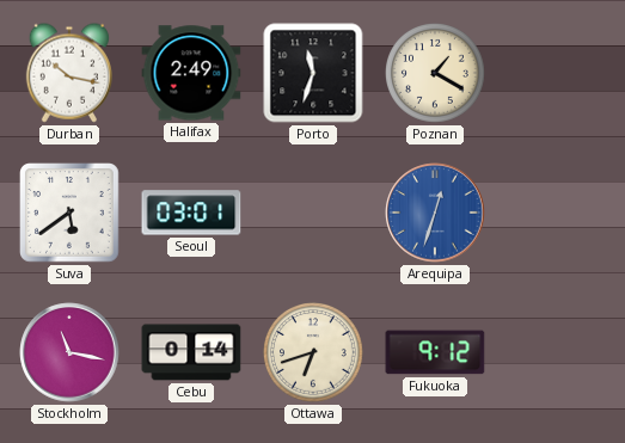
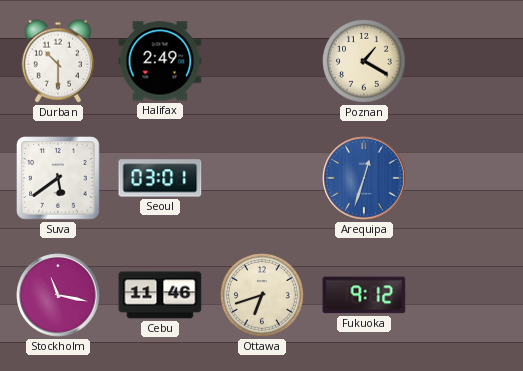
Durban: 10:17 -> 10:30 (58, 61)
Porto: 11:33 -> none (313, 73)
Cebu: 0:14 -> 11:46 (160, 295)
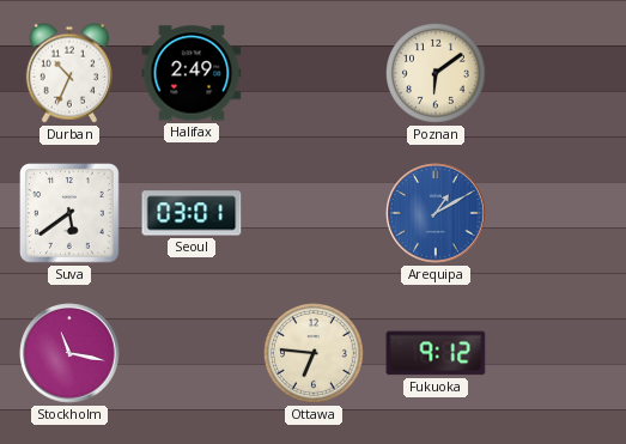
Durban: 10:30 -> 10:34 (69, 73)
Poznan: 1:20 -> 6:09 (437, 74)
Arequipa: 12:33 -> 1:10 (436, 213)
Cebu: 11:46 -> none (160, 295)
Ottawa: 6:42 -> 6:46 (315, 354)
